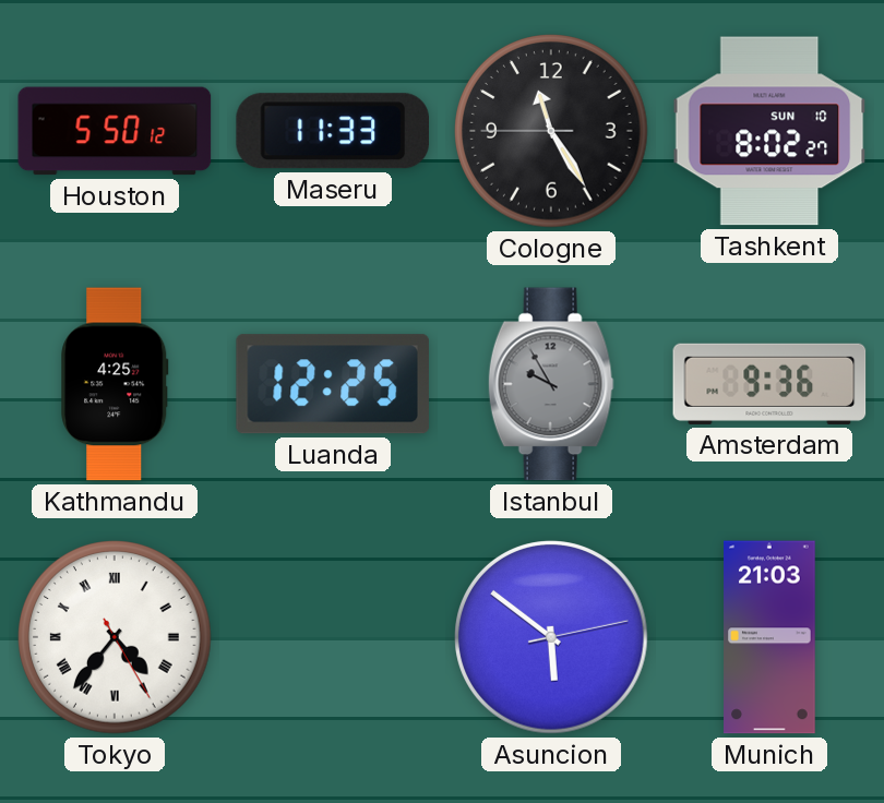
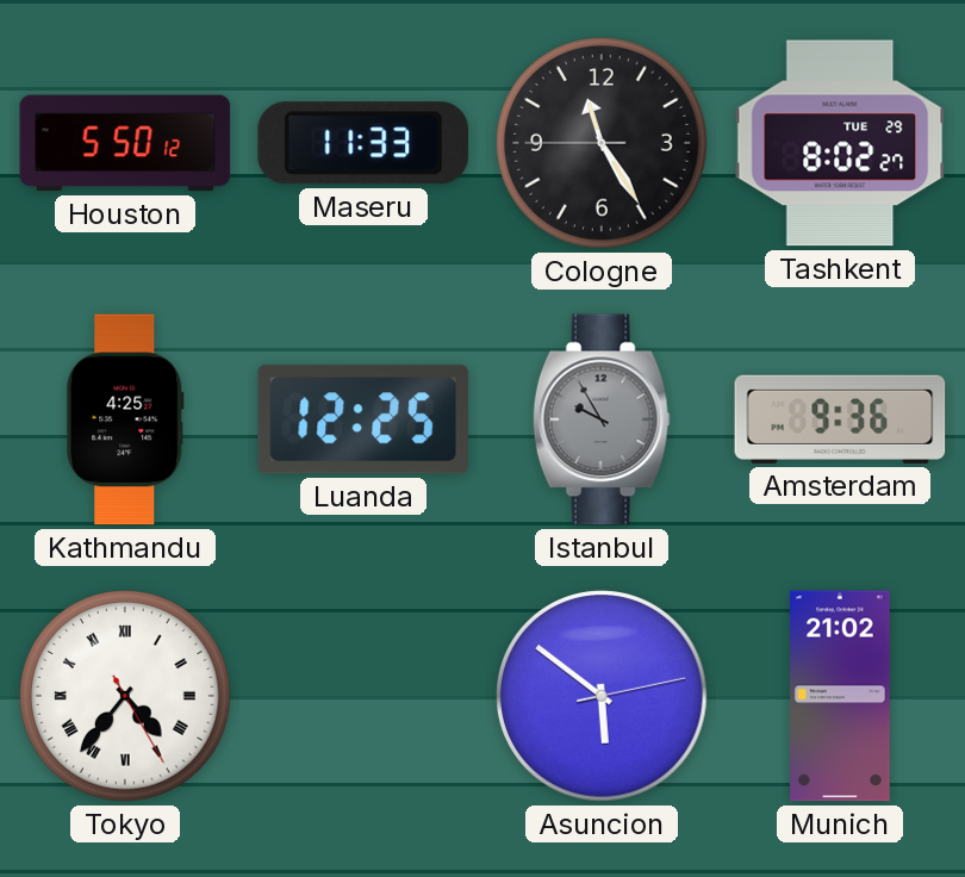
Tashkent date: SUN 10 -> TUE 29 (840, 143)
Munich: 21:03 -> 21:02 (840, 696)
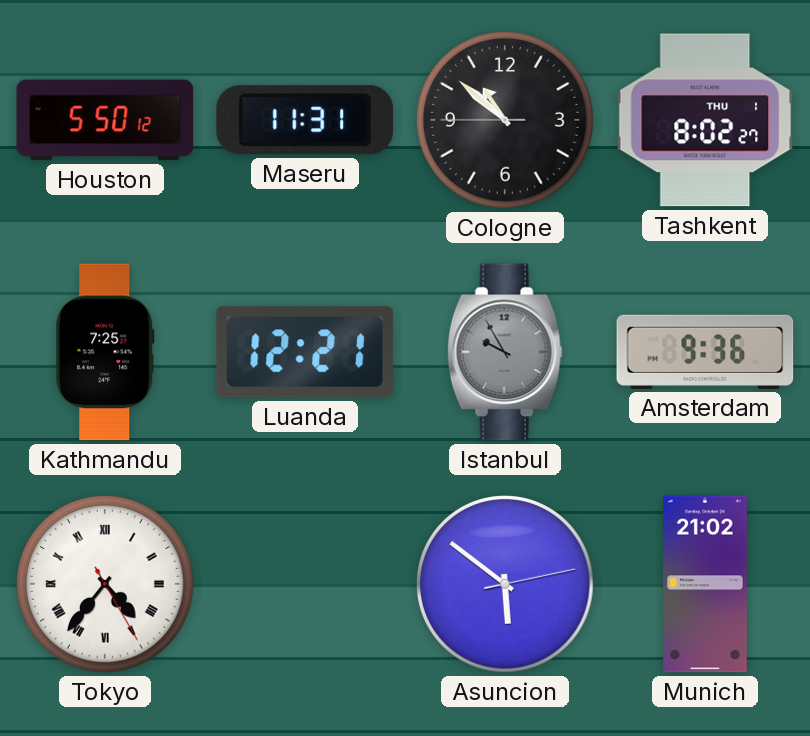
Maseru: 11:33 -> 11:31 (304, 120)
Cologne: 11:24 -> 10:51 (505, 120)
Tashkent date: TUE 29 -> THU 1 (705, 120)
Kathmandu: 4:25 -> 7:25 (105, 352)
Luanda: 12:25 -> 12:21 (305, 352)
